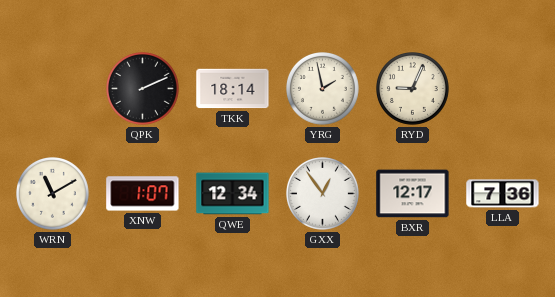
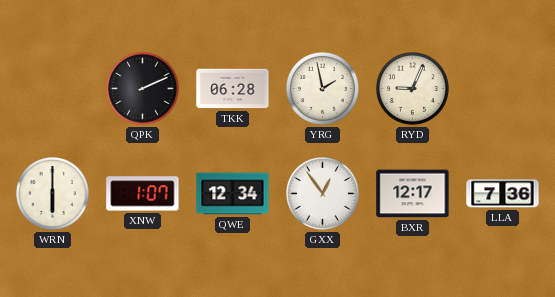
TKK: 18:14 -> 06:28 (233, 89)
WRN: 11:10 -> 6:00 (53, 194)
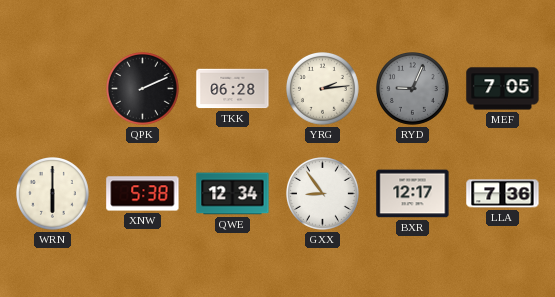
YRG: 1:58 -> 2:14 (323, 89)
RYD dial: cream -> grey (413, 89)
MEF: none -> 7:05 (503, 89)
XNW: 1:07 -> 5:38 (143, 194)
GXX: 12:54 -> 8:54 (323, 194)
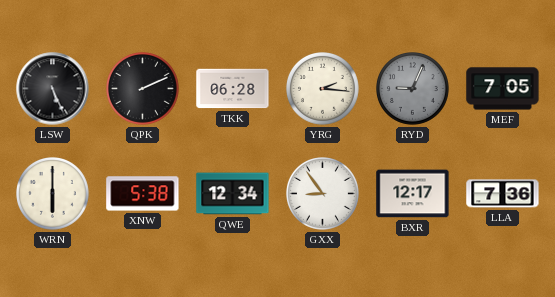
LSW: none -> 5:26 (53, 89)
YRG: 2:14 -> 2:16 (323, 89)
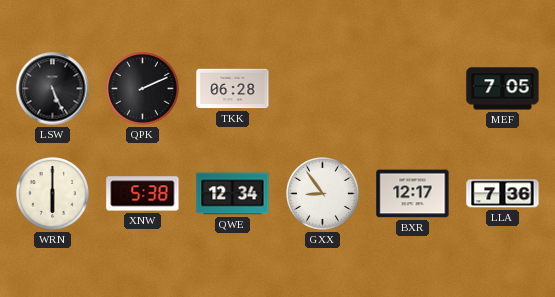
YRG: 2:16 -> none (323, 89)
RYD: 9:04 -> none (413, 89)
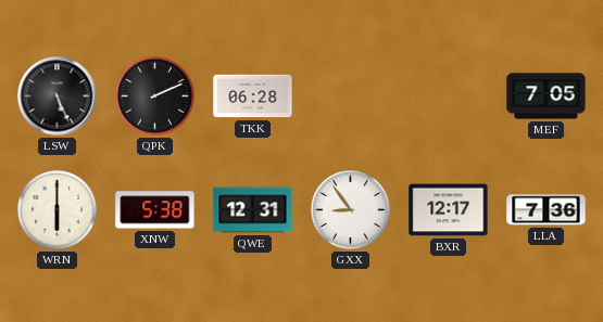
QWE: 12:34 -> 12:31 (253, 210)
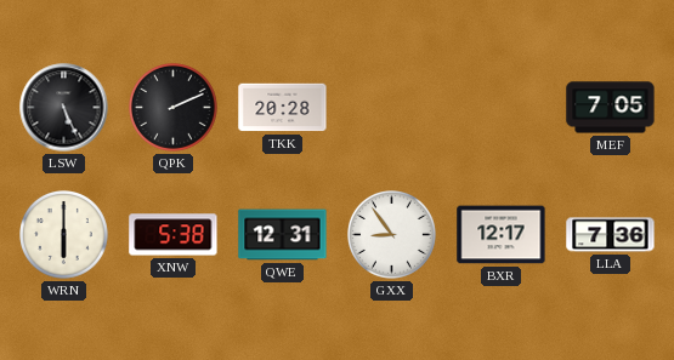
TKK: 06:28 -> 20:28 (283, 108)
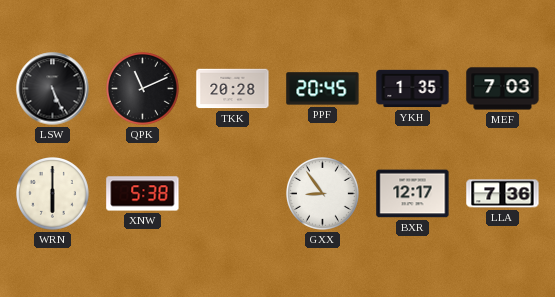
QPK: 2:11 -> 11:11 (143, 89)
PPF: none -> 20:45 (323, 89)
YKH: none -> 1:35 (413, 89)
MEF: 7:05 -> 7:03 (503, 89)
QWE: 12:31 -> none (283, 235)
